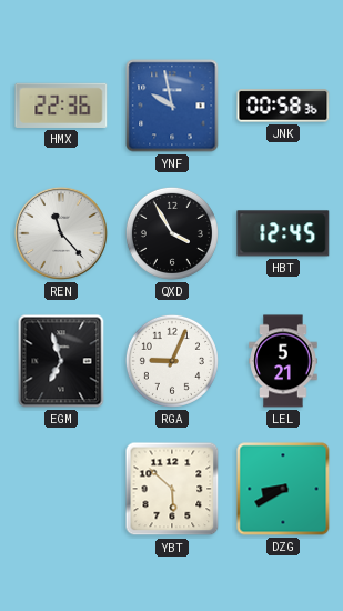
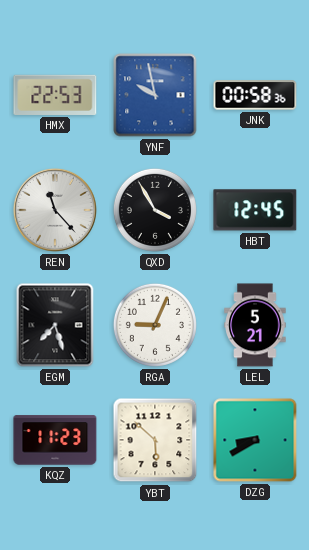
HMX: 22:36 -> 22:53 (55, 95)
EGM: 6:57 -> 7:27 (55, 325)
KQZ: none -> 11:23 (55, 440)
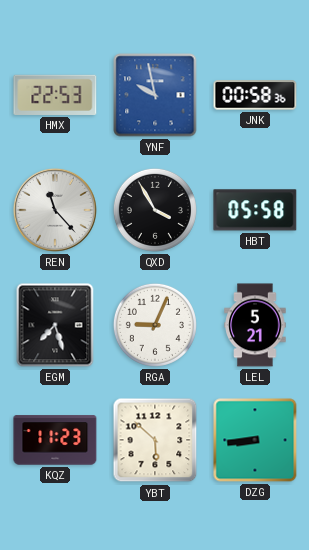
HBT: 12:45 -> 05:58 (255, 210)
DZG: 8:40 -> 8:44 (255, 440)
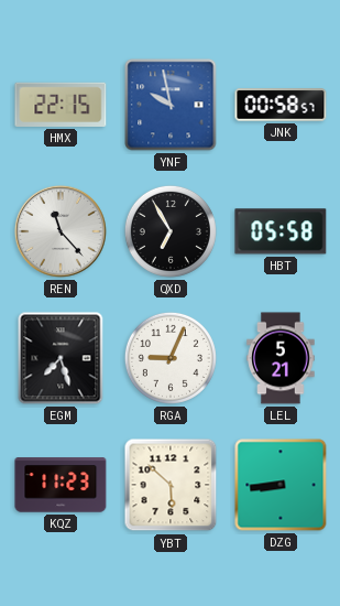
HMX: 22:53 -> 22:15 (61, 105)
JNK: 00:58:36 -> 00:58:57 (281, 105)
QXD: 3:55 -> 6:55 (171, 231)
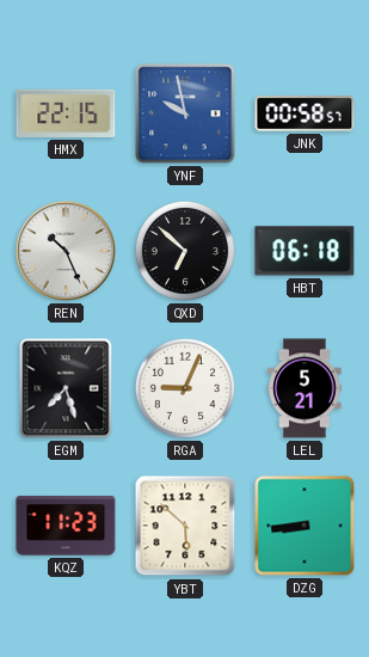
REN: 11:23 -> 10:26 (66, 251)
QXD: 6:55 -> 6:52 (185, 251)
HBT: 05:58 -> 06:18 (305, 251)
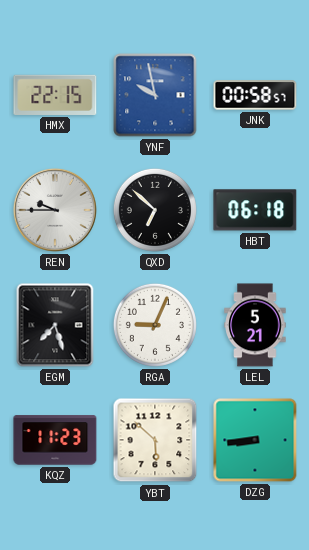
REN: 10:26 -> 9:45 (55, 210)
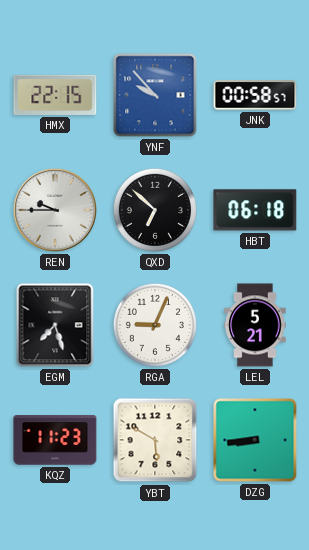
YNF: 9:58 -> 9:53 (155, 95)
YBT: 5:52 -> 5:50 (155, 440)
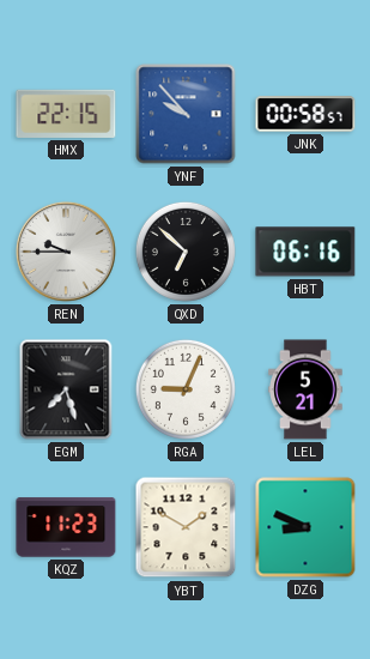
HBT: 06:18 -> 06:16 (305, 252)
YBT: 5:50 -> 1:50 (186, 527)
DZG: 8:44 -> 8:49 (305, 527)
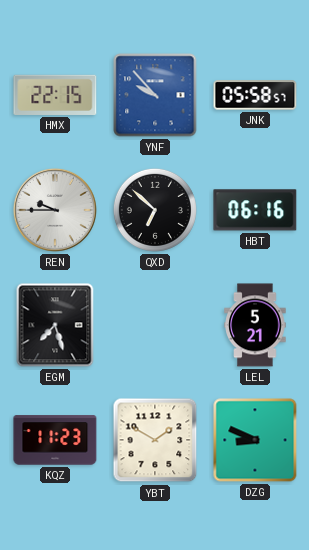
JNK: 00:58 -> 05:58 (255, 95)
RGA: 9:04 -> none (186, 389)
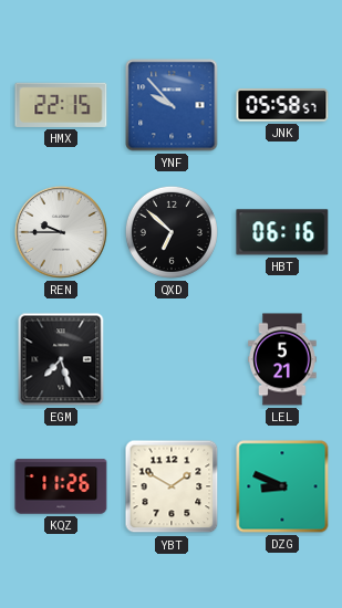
KQZ: 11:23 -> 11:26 (61, 486)
